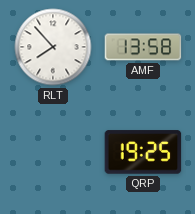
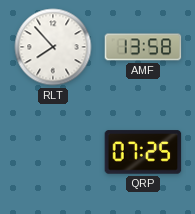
QRP: 19:25 -> 07:25 (143, 152)
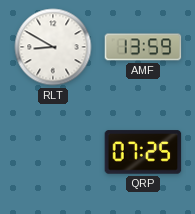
RLT: 7:53 -> 8:50 (53, 47)
AMF: 13:58 -> 13:59 (143, 47)
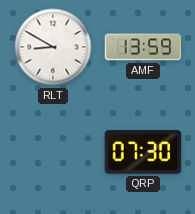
QRP: 07:25 -> 07:30 (143, 152)
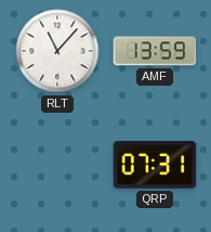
RLT: 8:50 -> 11:07 (57, 51)
QRP: 07:30 -> 07:31 (155, 165)
